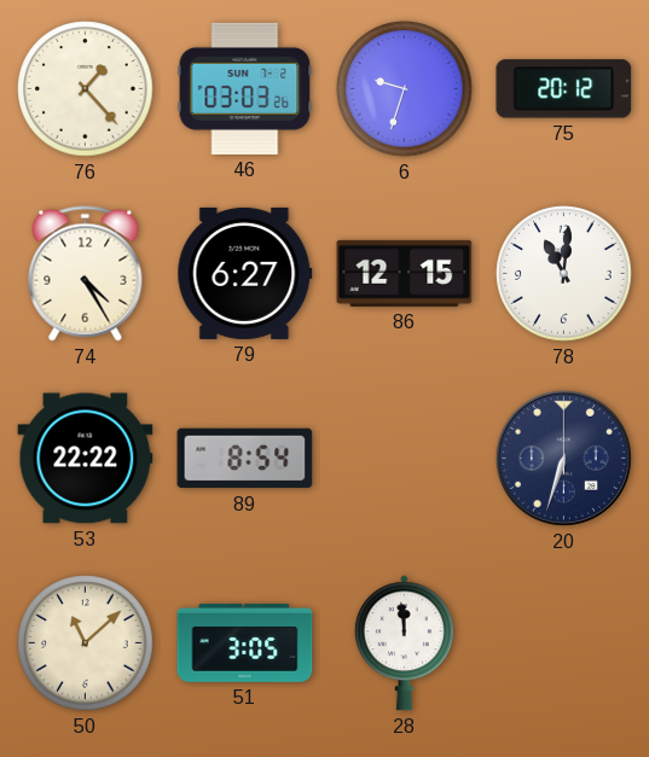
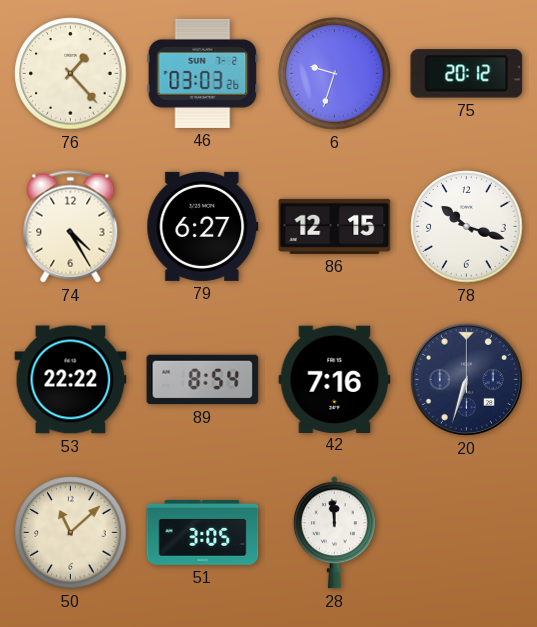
78: 11:01 -> 10:18 (467, 227)
42: none -> 7:16 (335, 379)
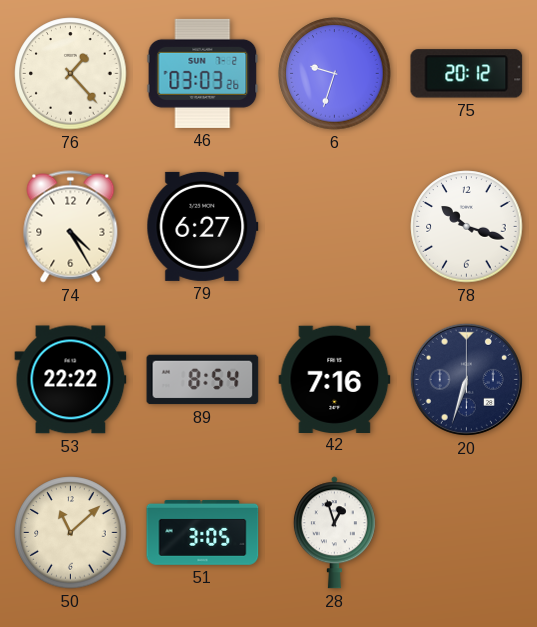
86: 12:15 -> none (335, 226)
28: 11:59 -> 12:57 (334, 533)
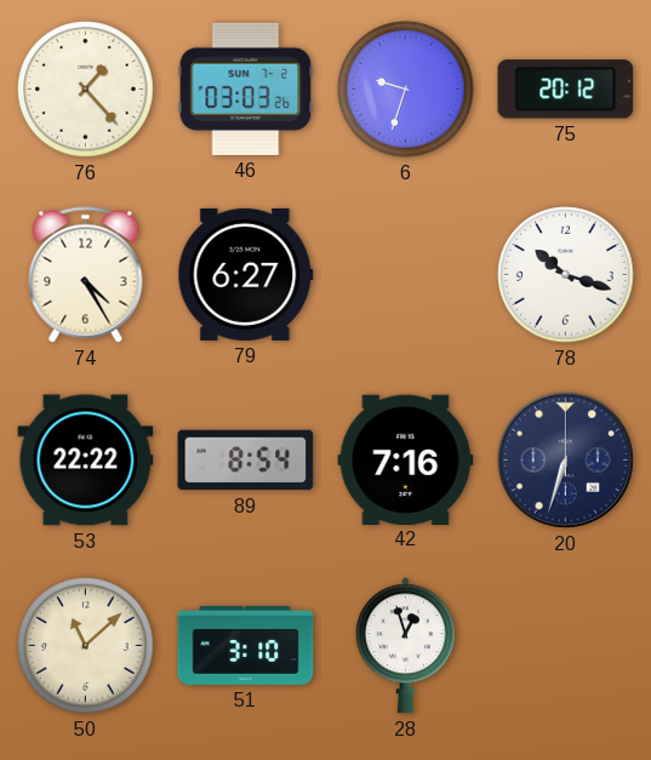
51: 3:05 -> 3:10 (246, 645)
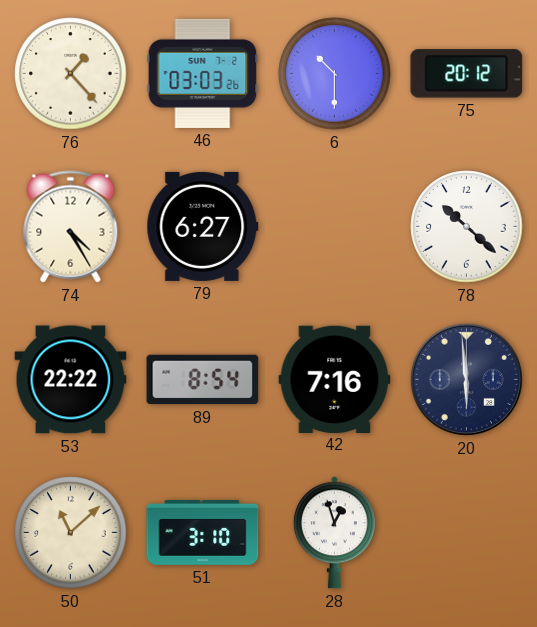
6: 9:33 -> 10:30 (335, 74)
78: 10:18 -> 10:22 (467, 227)
20: 6:33 -> 5:59 (466, 379)
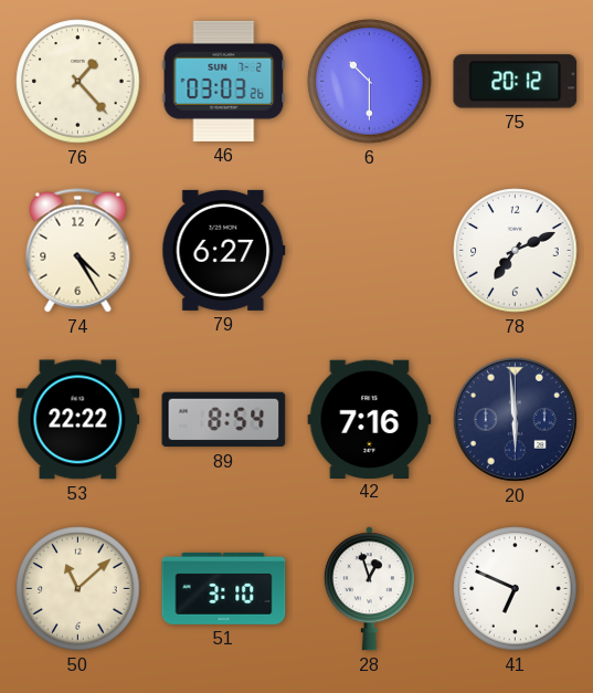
78: 10:22 -> 7:11 (516, 251)
41: none -> 6:49 (516, 589)
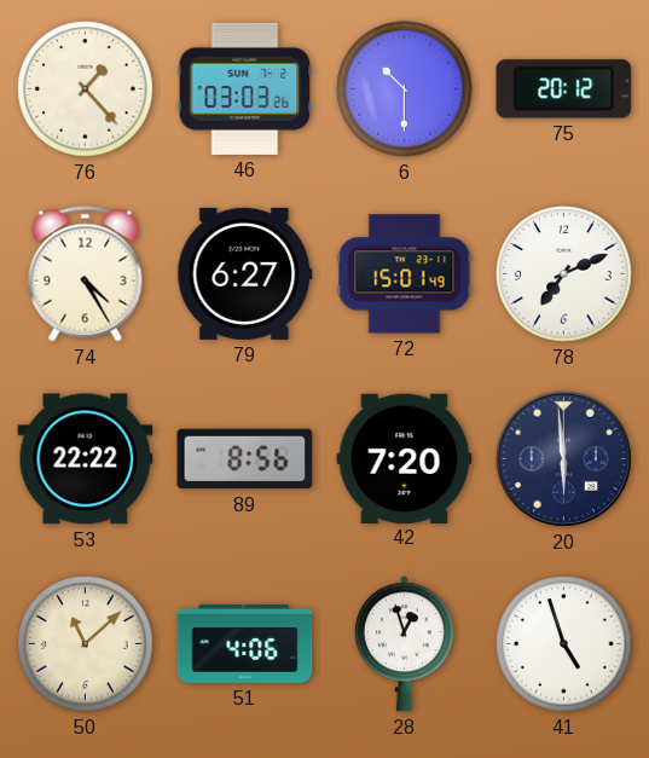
72: none -> 15:01 (405, 274)
89: 8:54 -> 8:56 (245, 459)
42: 7:16 -> 7:20 (405, 458)
51: 3:10 -> 4:06 (245, 643)
41: 6:49 -> 4:57 (564, 644)
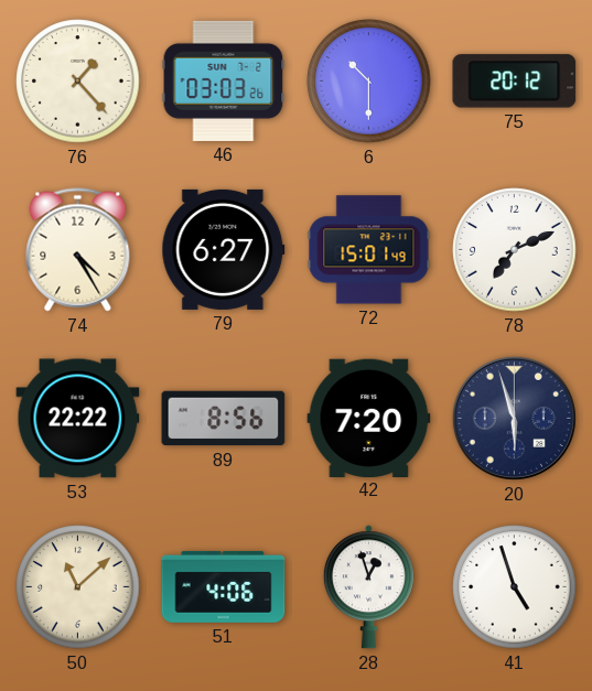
20: 5:59 -> 5:57 (514, 418)
